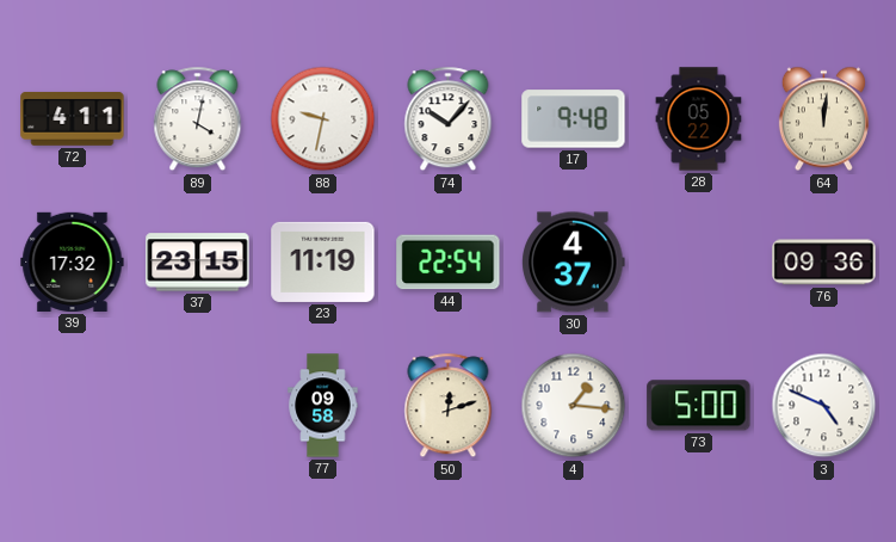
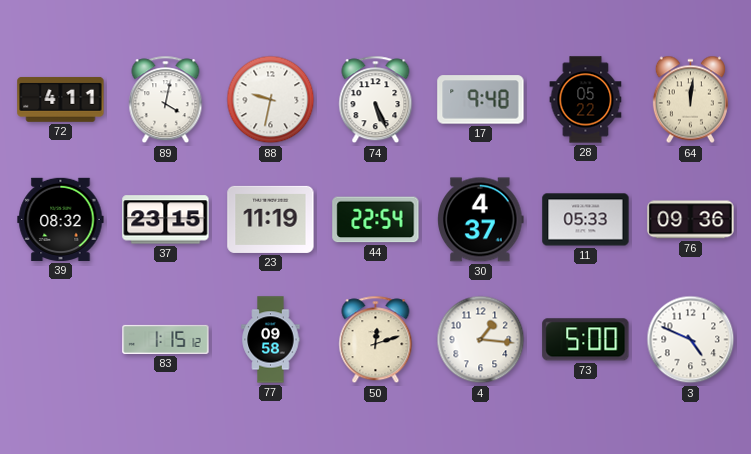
74: 10:07 -> 5:26 (376, 100)
39: 17:32 -> 08:32 (61, 219)
11: none -> 05:33 (586, 220)
83: none -> 1:15 (166, 339)
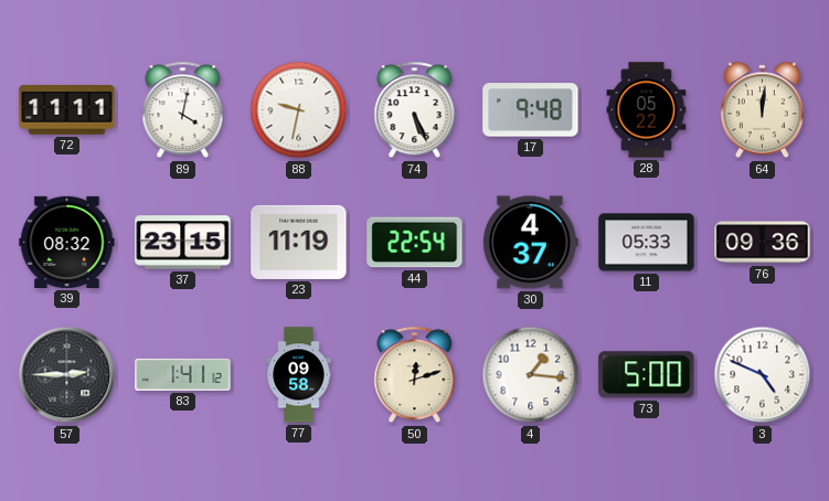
72: 4:11 -> 11:11 (67, 110)
57: none -> 2:45 (67, 375)
83: 1:15 -> 1:41 (183, 374)
